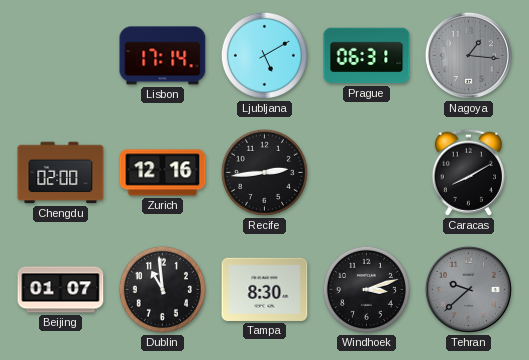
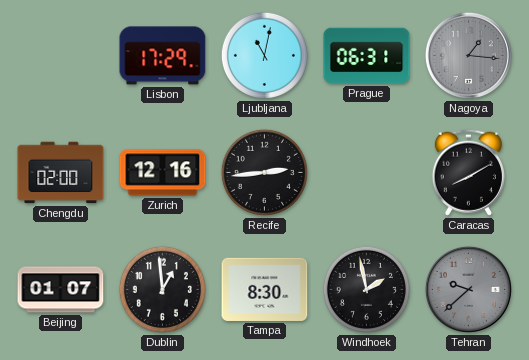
Lisbon: 17:14 -> 17:29 (163, 56)
Ljubljana: 5:10 -> 11:02 (264, 55)
Dublin: 10:59 -> 12:59 (162, 289)
Windhoek: 3:12 -> 1:58 (366, 289)
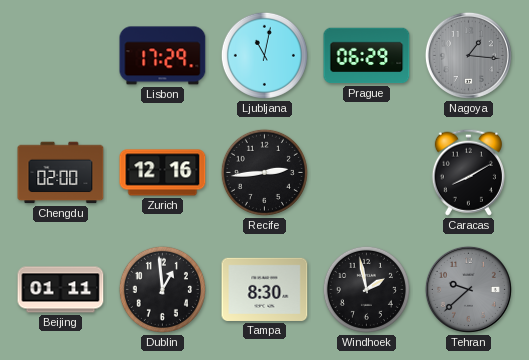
Prague: 06:31 -> 06:29 (367, 56)
Beijing: 01:07 -> 01:11 (61, 290)
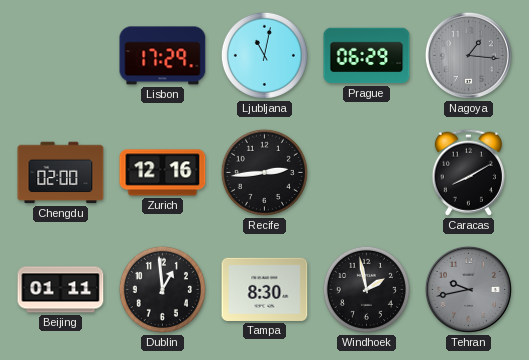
Tehran: 9:38 -> 9:43 (468, 289)
